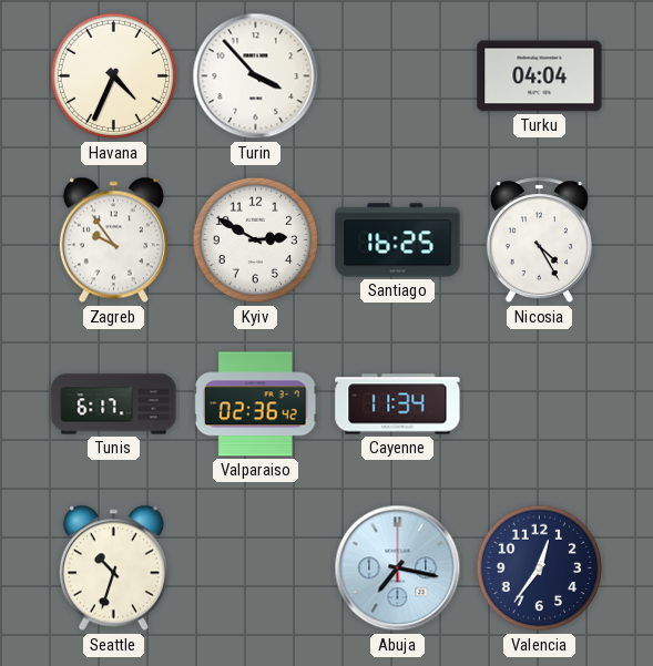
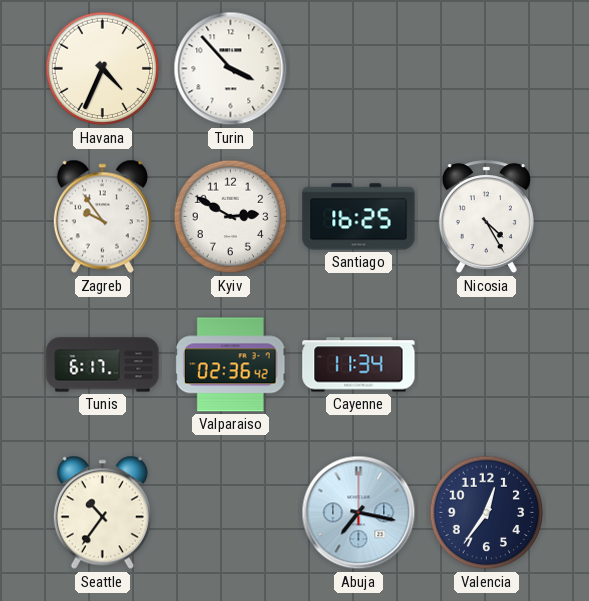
Turku: 04:04 -> none (540, 76)
Seattle: 10:33 -> 10:36 (102, 513)
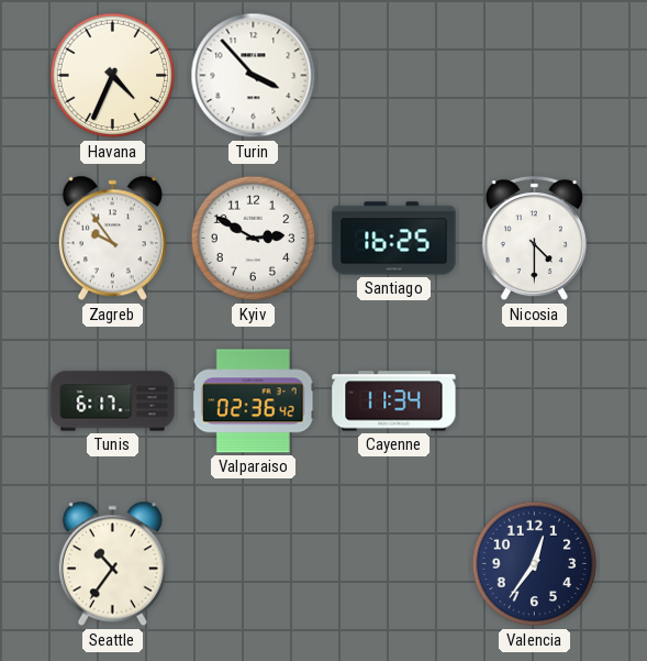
Nicosia: 4:25 -> 4:30 (534, 239)
Abuja: 7:17 -> none (359, 513)
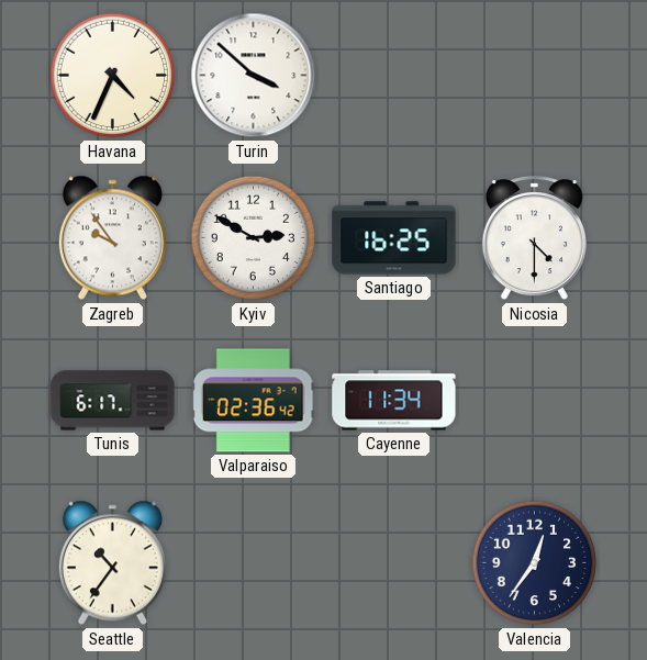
Turin: 3:53 -> 3:52 (254, 76)
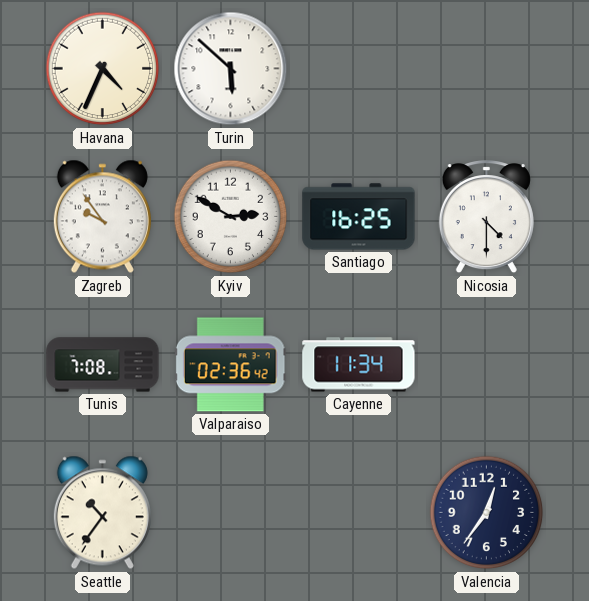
Turin: 3:52 -> 5:52 (231, 69)
Tunis: 6:17 -> 7:08 (103, 365)
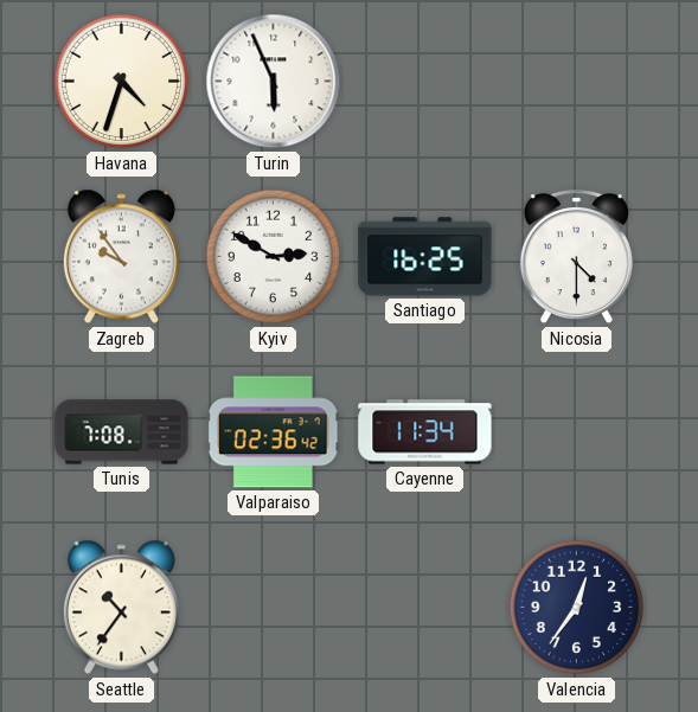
Havana: 4:34 -> 4:33 (122, 82)
Turin: 5:52 -> 5:56 (274, 82)
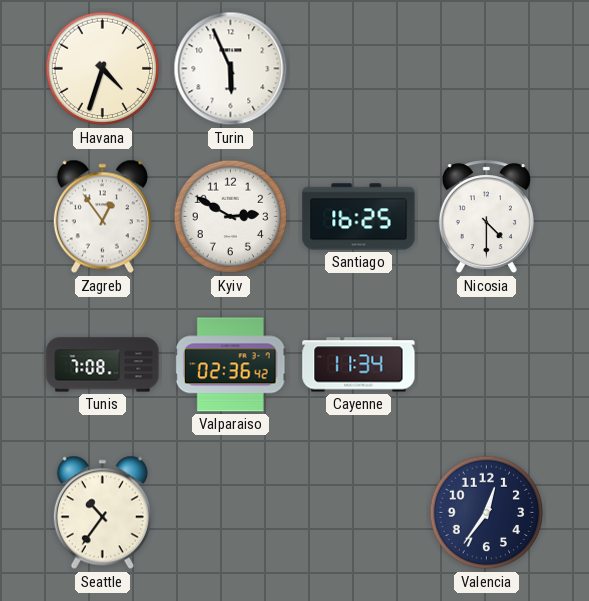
Zagreb: 9:54 -> 12:54 (102, 217)
